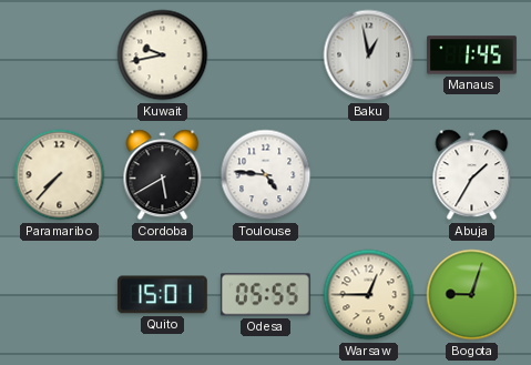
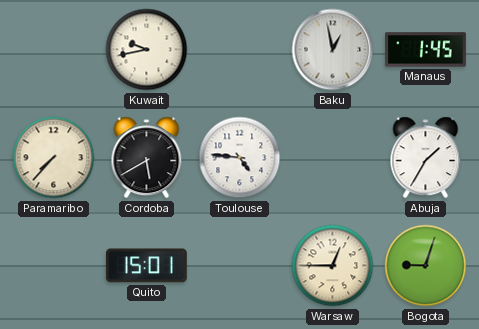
Odesa: 05:55 -> none (265, 295)
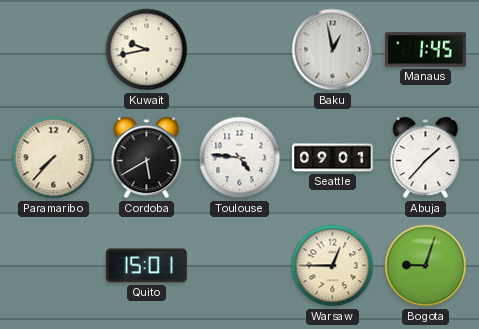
Seattle: none -> 09:01 (333, 158)
Abuja: 1:35 -> 1:37 (426, 158)
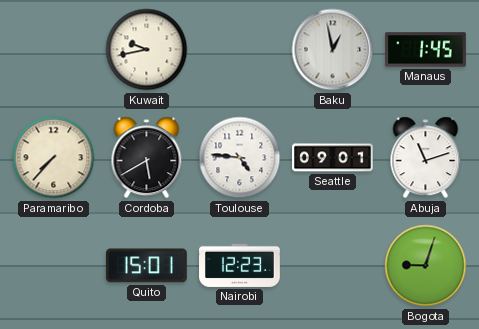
Abuja: 1:37 -> 11:12 (426, 158)
Nairobi: none -> 12:23 (240, 265)
Warsaw: 12:45 -> none (333, 266)
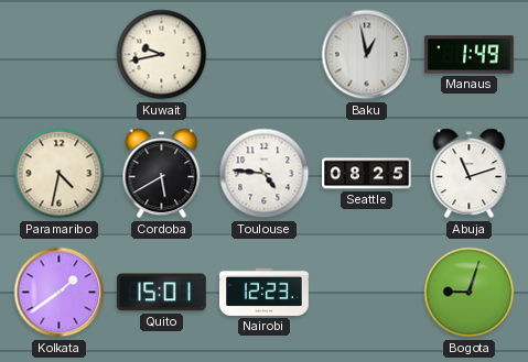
Manaus: 1:45 -> 1:49 (470, 55)
Paramaribo: 7:37 -> 4:32 (60, 174)
Seattle: 09:01 -> 08:25 (367, 174)
Kolkata: none -> 1:39 (60, 293)
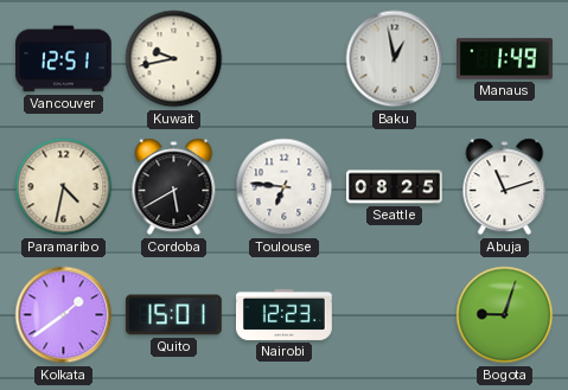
Vancouver: none -> 12:51 (64, 59)
Toulouse: 4:46 -> 6:46 (285, 187)
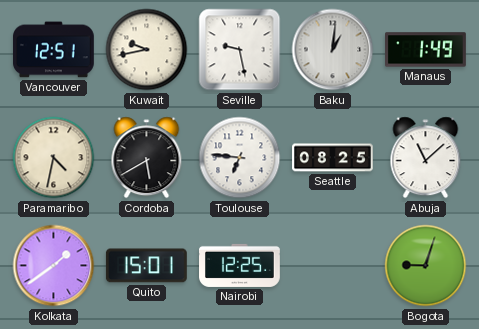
Seville: none -> 9:28 (240, 50)
Baku: 12:58 -> 1:01 (333, 50)
Abuja: 11:12 -> 11:08 (426, 158)
Nairobi: 12:23 -> 12:25 (240, 265)
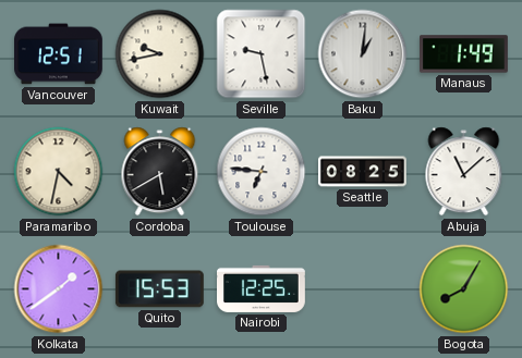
Quito: 15:01 -> 15:53 (159, 289)
Bogota: 9:03 -> 8:05 (464, 289)
